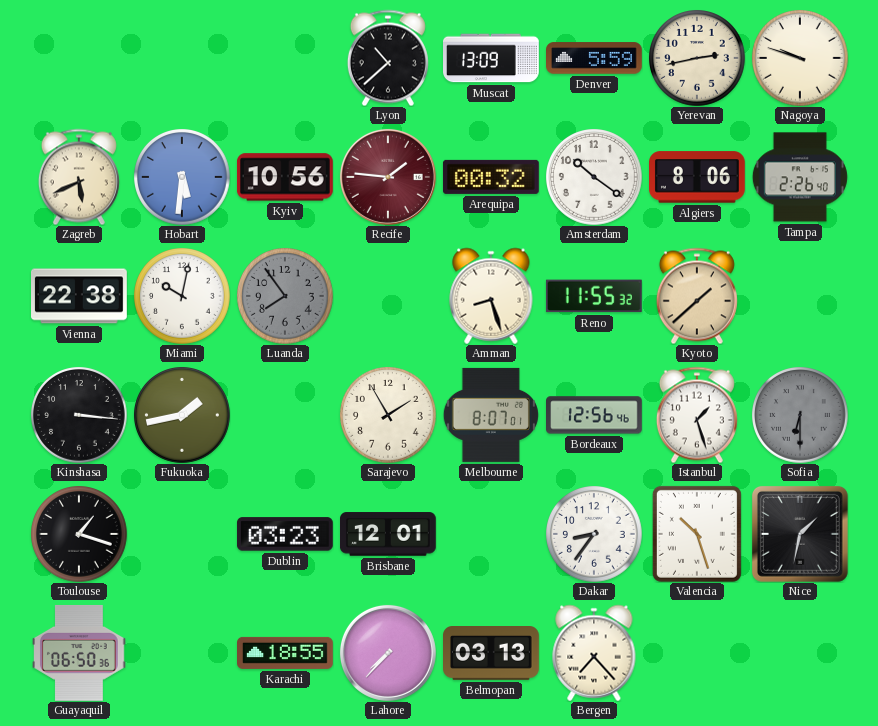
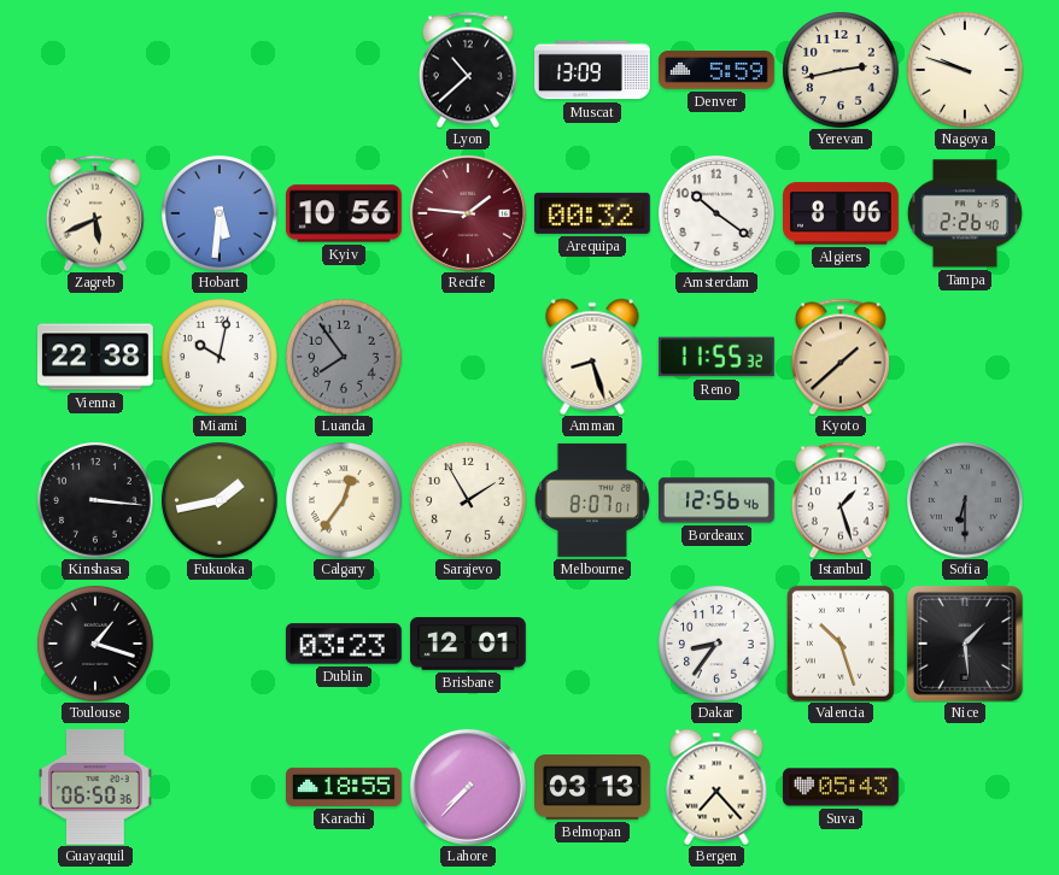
Calgary: none -> 12:36 (344, 500)
Nice: 1:32 -> 1:29 (965, 644)
Suva: none -> 05:43 (842, 787)
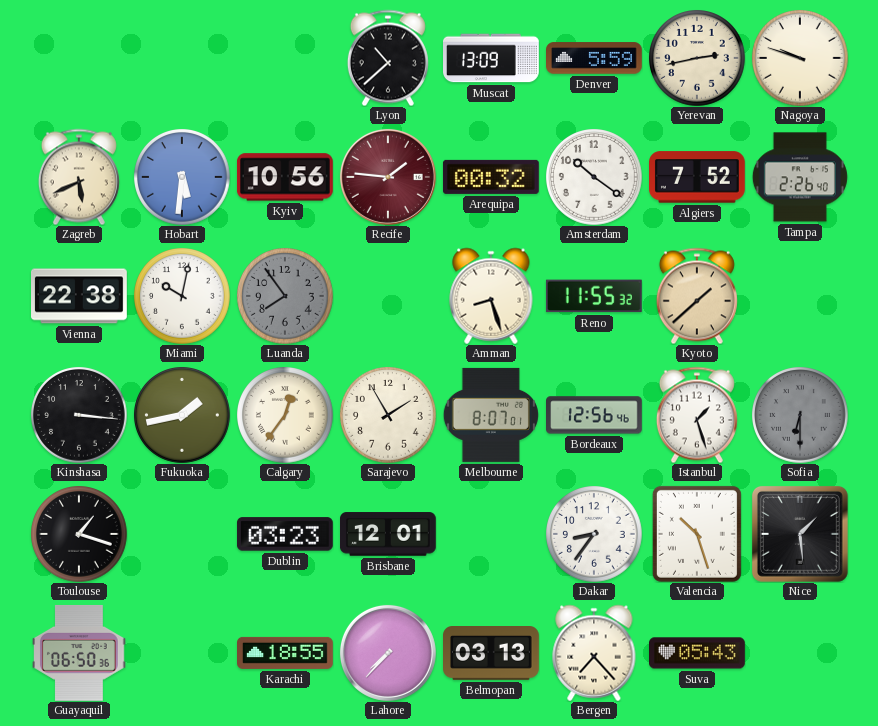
Algiers: 8:06 -> 7:52 (698, 177)
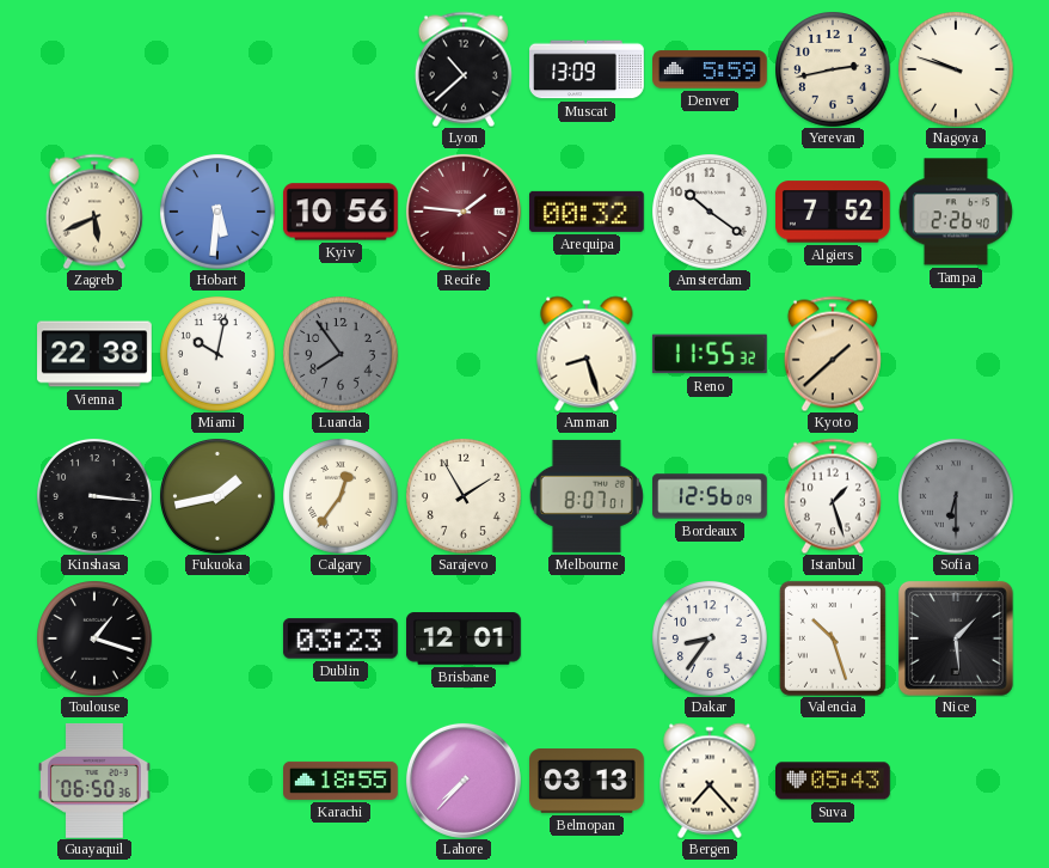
Bordeaux: 12:56:46 -> 12:56:09 (711, 496)
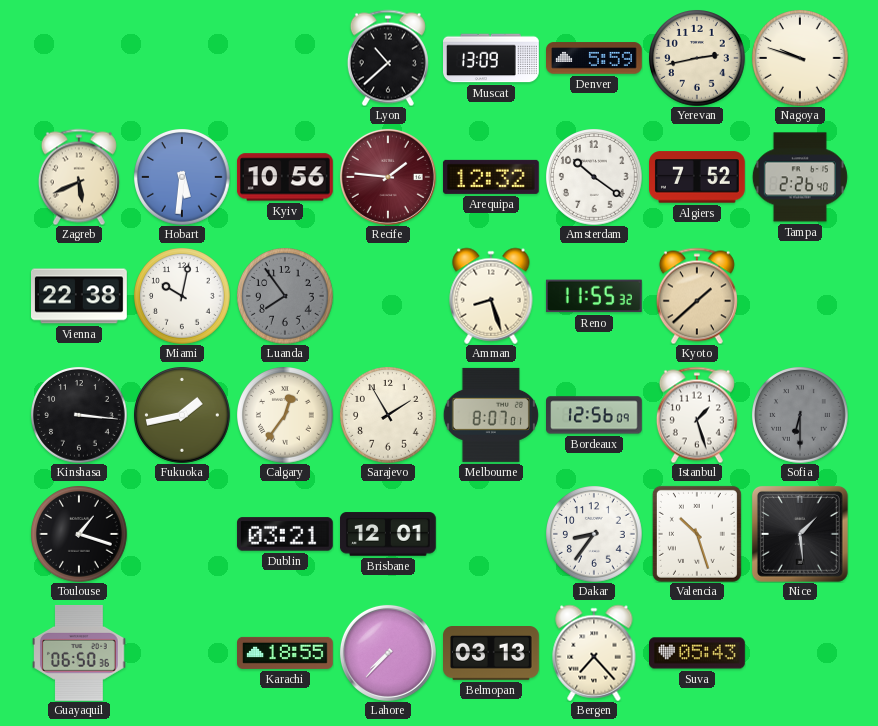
Arequipa: 00:32 -> 12:32 (491, 177)
Dublin: 03:23 -> 03:21 (285, 534)
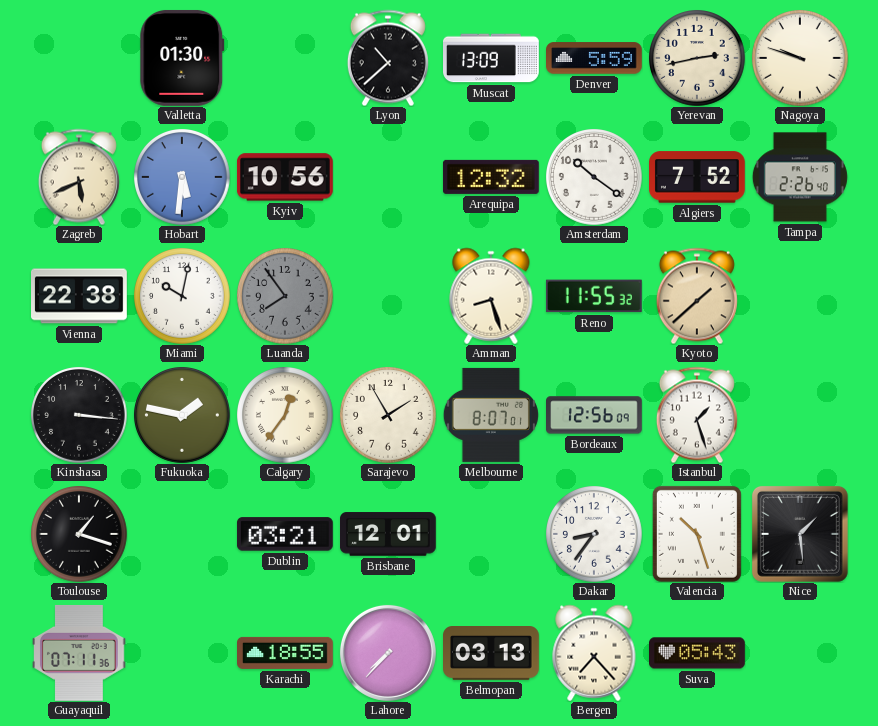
Valletta: none -> 01:30 (182, 58)
Recife: 1:46 -> none (388, 177)
Fukuoka: 1:43 -> 1:47 (182, 415)
Sofia: 6:30 -> none (800, 415)
Guayaquil: 06:50 -> 07:11 (80, 653)
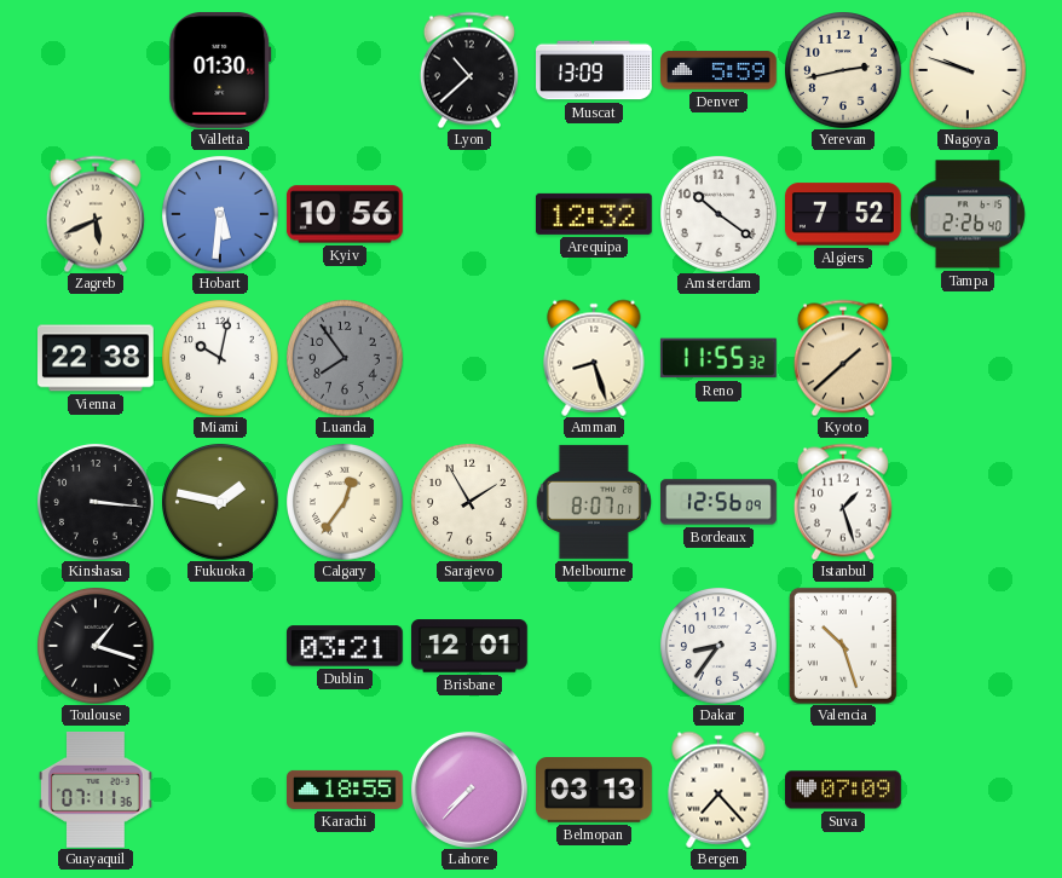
Nice: 1:29 -> none (800, 534)
Suva: 05:43 -> 07:09 (844, 790)
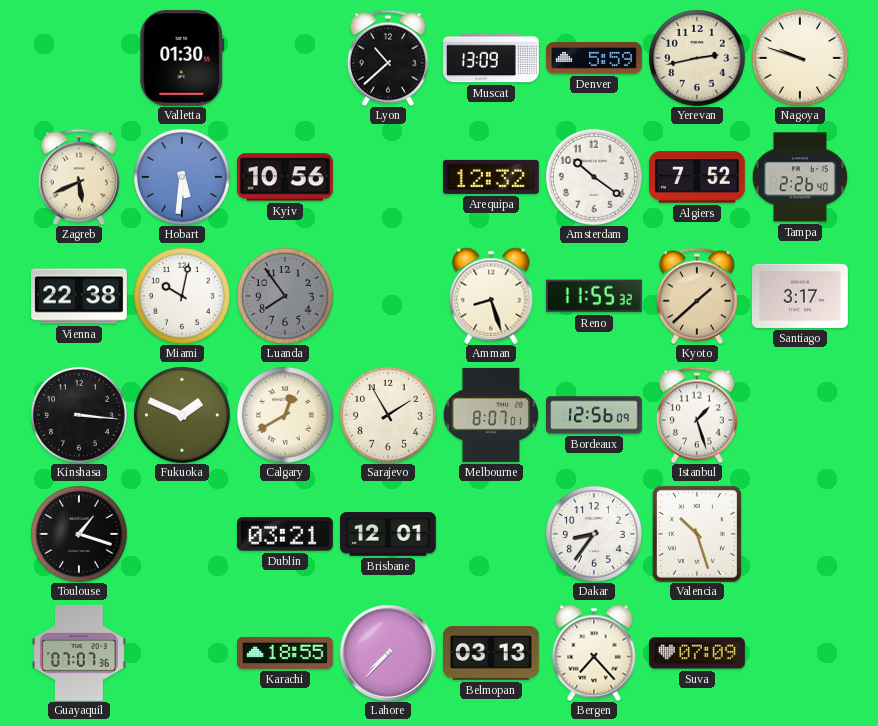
Santiago: none -> 3:17 (801, 296)
Fukuoka: 1:47 -> 1:49 (182, 415)
Calgary: 12:36 -> 12:40 (285, 415)
Guayaquil: 07:11 -> 07:07 (80, 653)
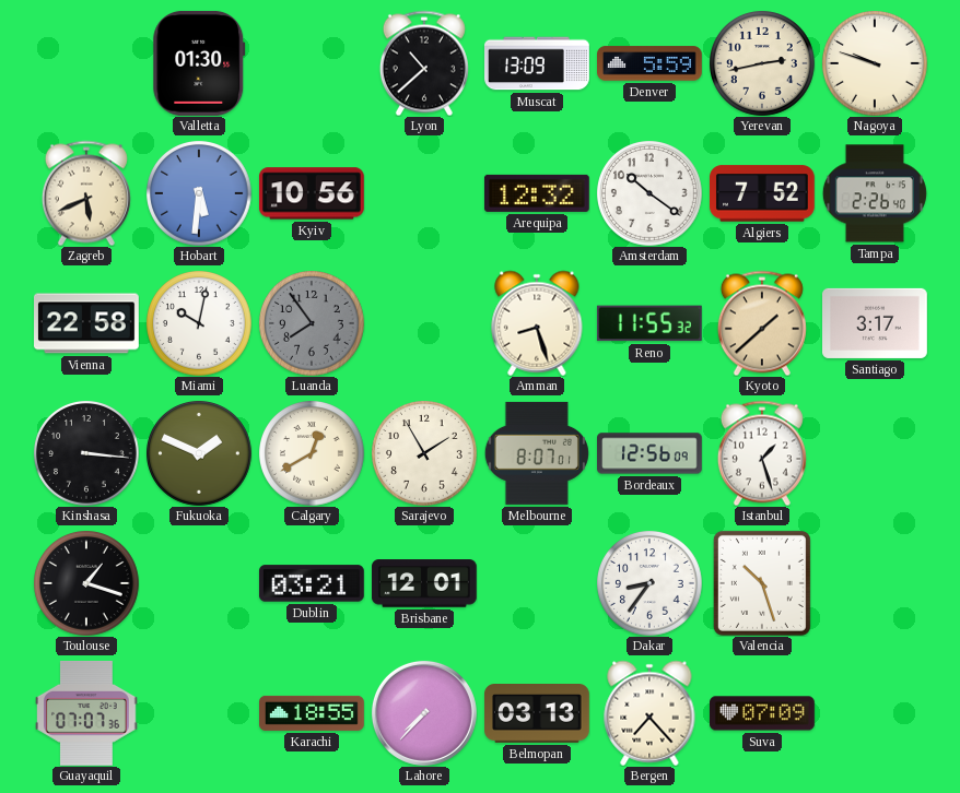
Vienna: 22:38 -> 22:58 (87, 323)
